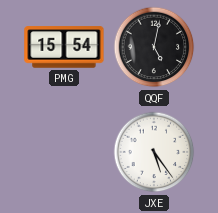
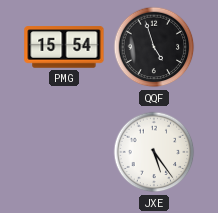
QQF: 5:02 -> 4:57 (154, 47)
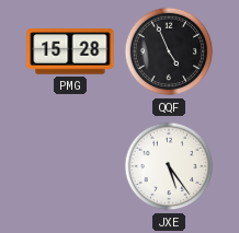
PMG: 15:54 -> 15:28 (70, 51)
QQF: 4:57 -> 4:56 (169, 51)
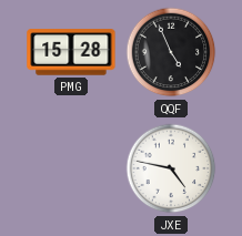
JXE: 5:24 -> 4:47 (171, 168)
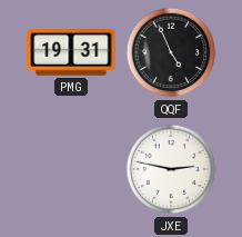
PMG: 15:28 -> 19:31 (71, 52)
JXE: 4:47 -> 2:47 (171, 169)
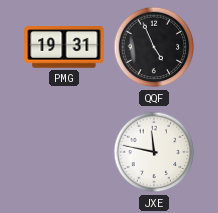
JXE: 2:47 -> 11:47 (154, 152)
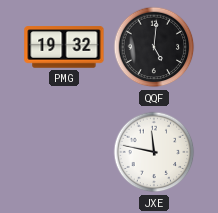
PMG: 19:31 -> 19:32 (64, 47)
QQF: 4:56 -> 5:01 (154, 47)
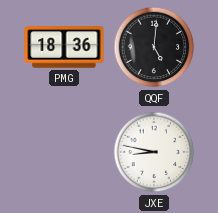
PMG: 19:32 -> 18:36 (64, 47)
JXE: 11:47 -> 8:47 (154, 152)
